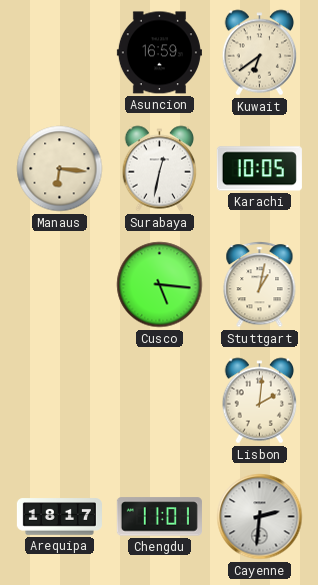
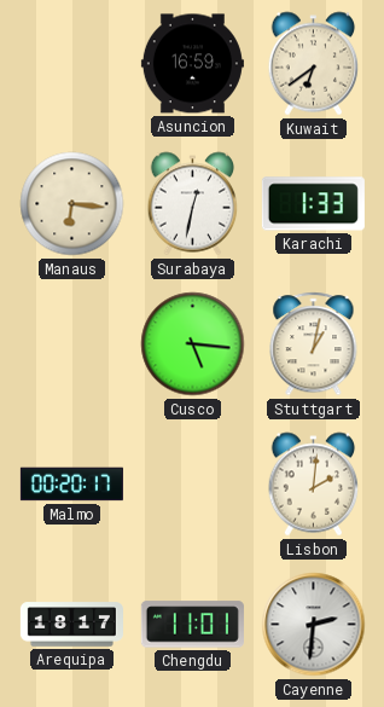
Karachi: 10:05 -> 1:33 (313, 204)
Malmo: none -> 00:20 (71, 485)
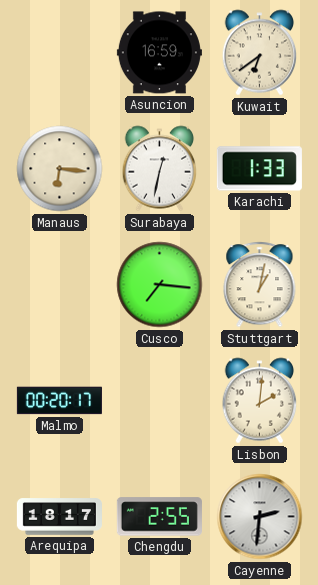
Cusco: 5:16 -> 7:16 (160, 285)
Chengdu: 11:01 -> 2:55 (159, 517)
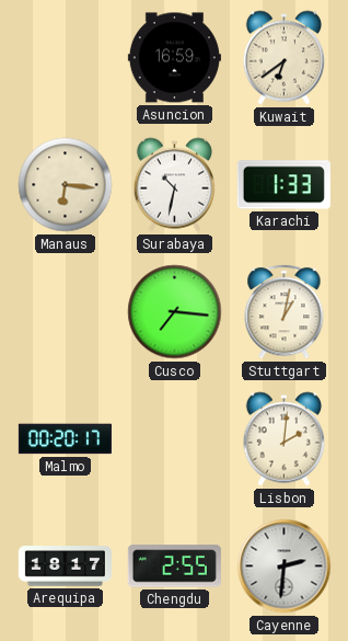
Surabaya: 12:32 -> 10:32 (175, 185)
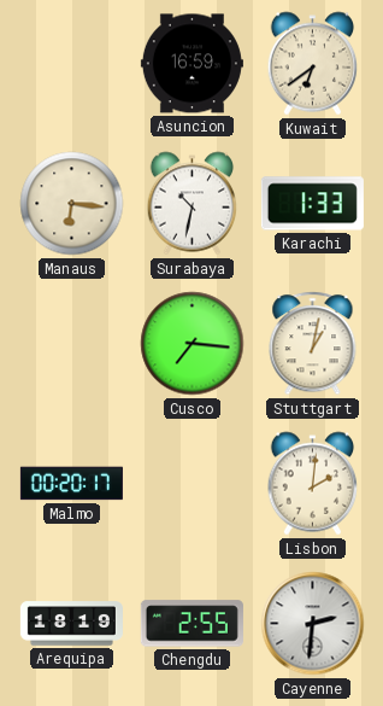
Arequipa: 18:17 -> 18:19 (71, 624)
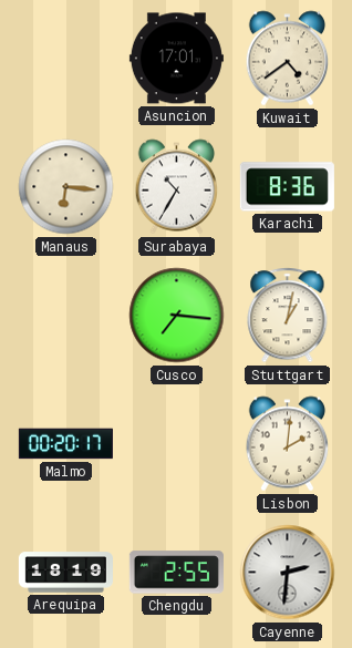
Asuncion: 16:59 -> 17:01 (176, 59)
Kuwait: 6:39 -> 4:39 (288, 59)
Surabaya: 10:32 -> 10:35 (177, 187)
Karachi: 1:33 -> 8:36 (287, 187)
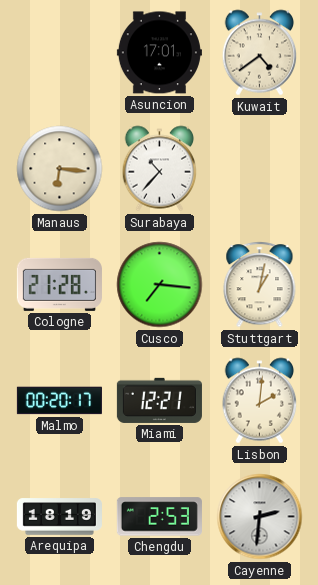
Surabaya: 10:35 -> 10:37 (160, 169)
Karachi: 8:36 -> none (287, 187)
Cologne: none -> 21:28 (59, 284)
Miami: none -> 12:21 (159, 400)
Chengdu: 2:55 -> 2:53 (159, 517)
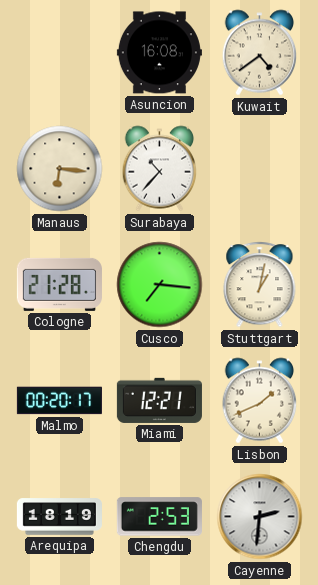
Asuncion: 17:01 -> 16:08 (159, 53)
Lisbon: 2:01 -> 1:41 (260, 401)
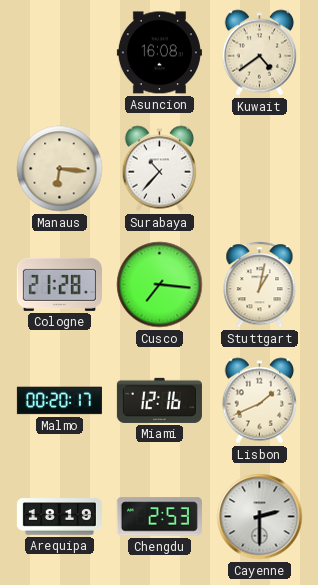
Miami: 12:21 -> 12:16 (159, 400)
Cayenne: 2:31 -> 2:30 (260, 517)
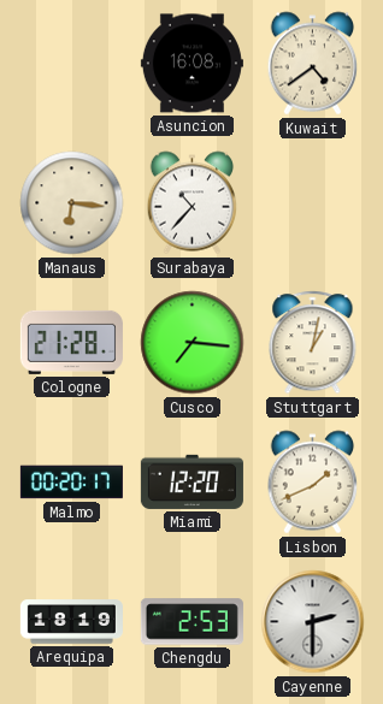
Miami: 12:16 -> 12:20 (191, 481)
